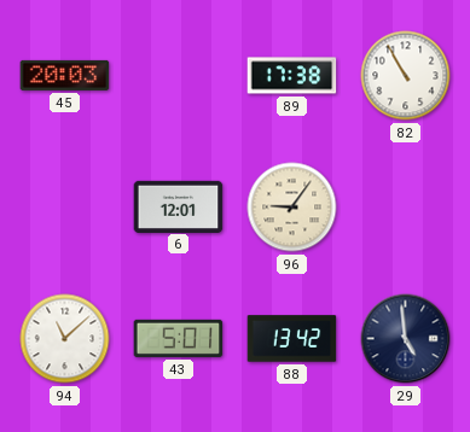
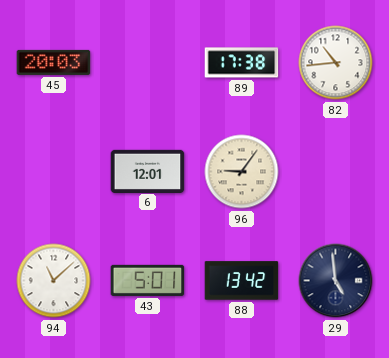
82: 10:55 -> 10:44 (336, 63)
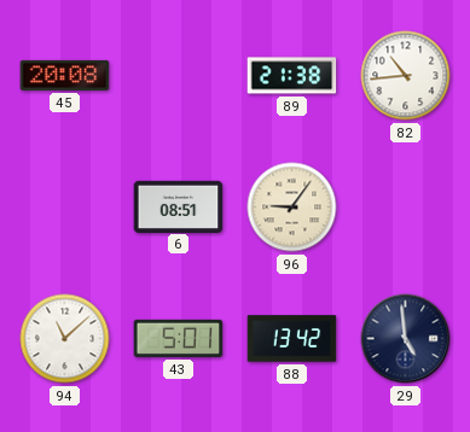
45: 20:03 -> 20:08 (65, 75)
89: 17:38 -> 21:38 (292, 76)
6: 12:01 -> 08:51 (179, 206)
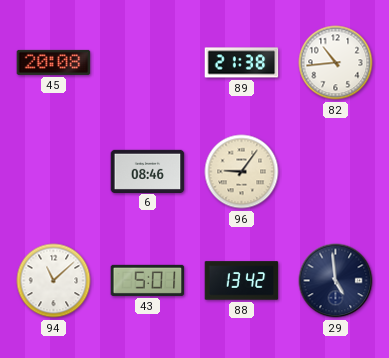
6: 08:51 -> 08:46 (148, 171)
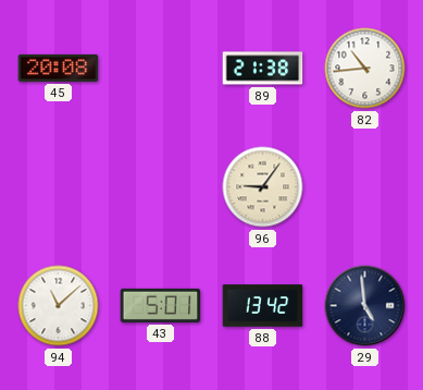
6: 08:46 -> none (148, 171)
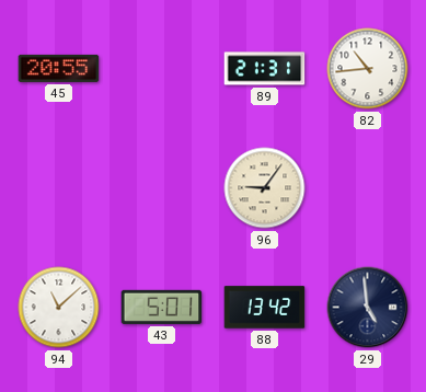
45: 20:08 -> 20:55 (59, 68)
89: 21:38 -> 21:31 (265, 69)
